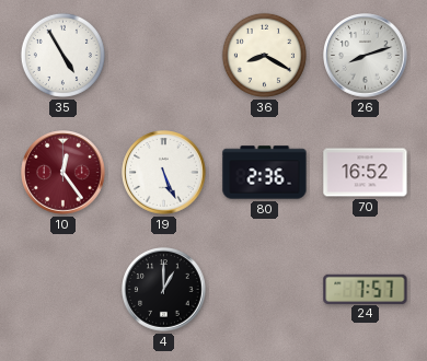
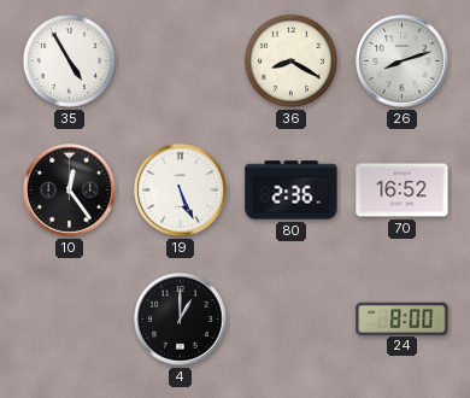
10 dial: burgundy -> black (70, 191)
24: 7:57 -> 8:00 (403, 318)
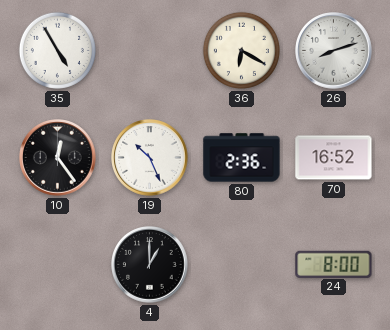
36: 8:20 -> 6:20 (241, 50)
19: 5:26 -> 10:26 (150, 158)
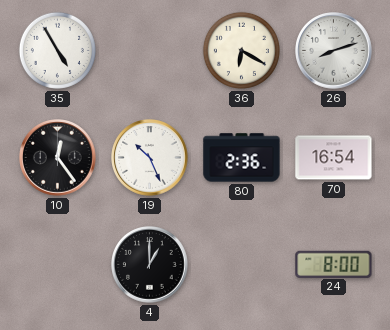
70: 16:52 -> 16:54 (334, 158)
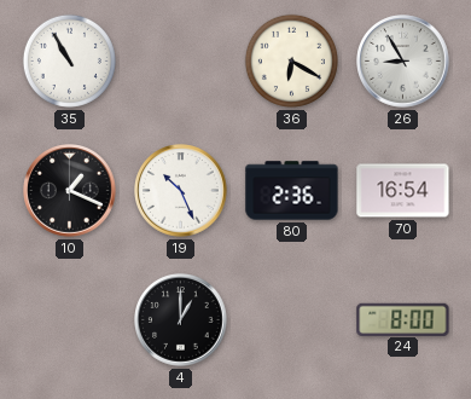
35: 4:55 -> 10:55 (69, 60)
26: 8:12 -> 8:55 (403, 62)
10: 12:24 -> 1:19 (70, 191)
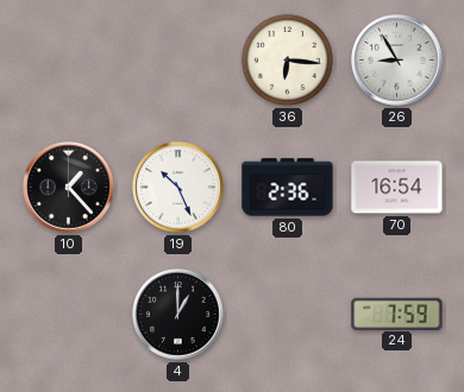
35: 10:55 -> none (69, 60)
36: 6:20 -> 6:16 (287, 59)
10: 1:19 -> 1:23 (69, 188)
24: 8:00 -> 7:59 (397, 314)
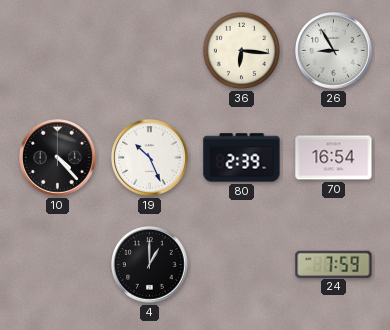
10: 1:23 -> 4:23 (58, 158)
80: 2:36 -> 2:39 (242, 158)
